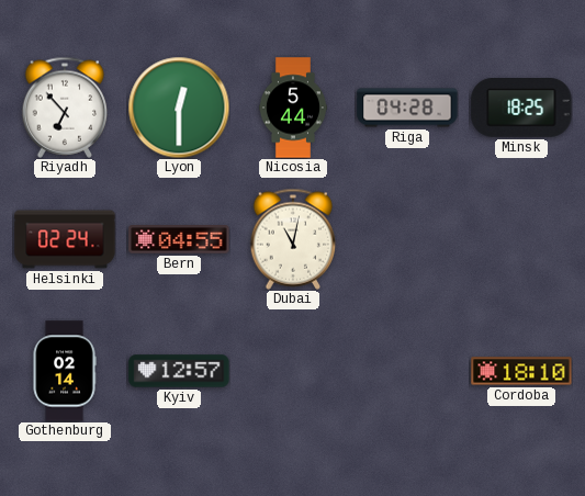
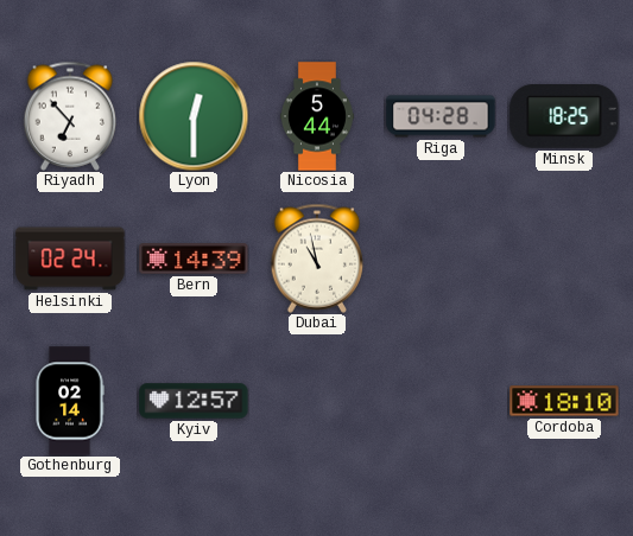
Bern: 04:55 -> 14:39 (194, 259)
Dubai: 11:02 -> 10:58 (317, 259)
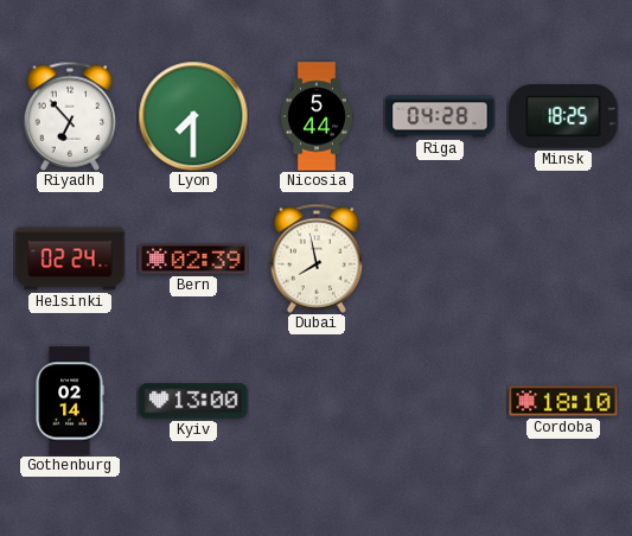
Lyon: 12:30 -> 7:30 (193, 116)
Bern: 14:39 -> 02:39 (193, 259)
Dubai: 10:58 -> 7:58 (317, 259)
Kyiv: 12:57 -> 13:00 (193, 401)
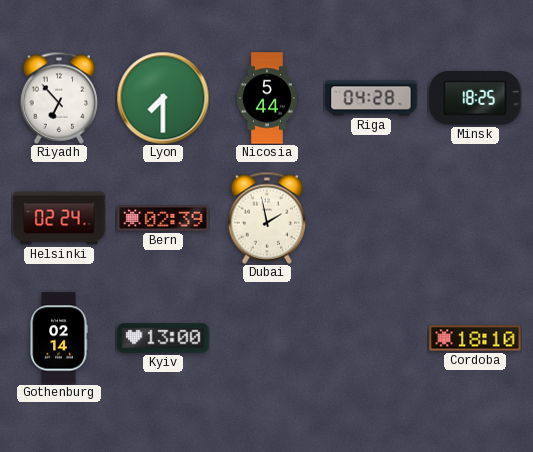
Dubai: 7:58 -> 1:58 (267, 218)
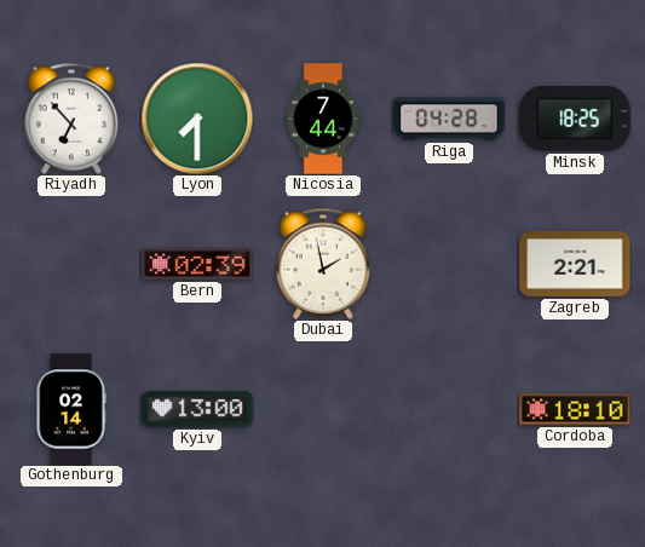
Nicosia: 5:44 -> 7:44 (323, 119)
Helsinki: 02:24 -> none (59, 218)
Zagreb: none -> 2:21 (575, 264)
